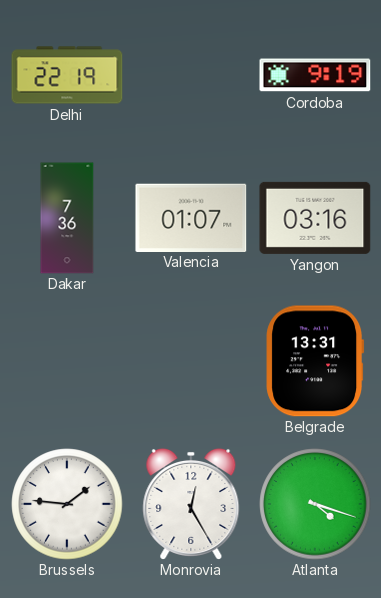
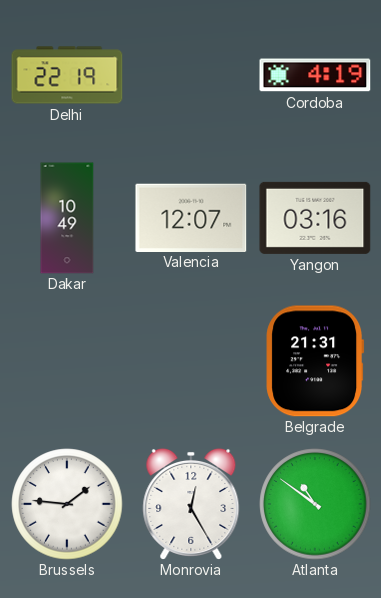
Cordoba: 9:19 -> 4:19 (315, 75)
Dakar: 7:36 -> 10:49 (67, 218)
Valencia: 01:07 -> 12:07 (191, 217)
Belgrade: 13:31 -> 21:31 (315, 361)
Atlanta: 4:18 -> 10:51 (315, 504)
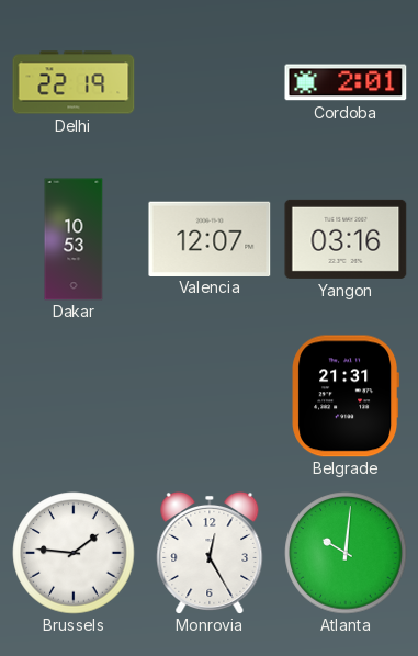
Cordoba: 4:19 -> 2:01 (346, 82)
Dakar: 10:49 -> 10:53 (74, 239)
Atlanta: 10:51 -> 10:01 (346, 553)
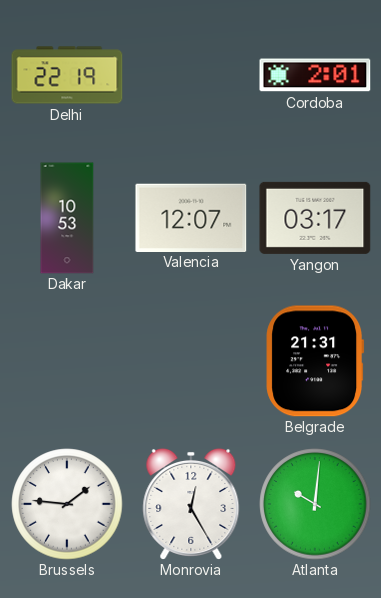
Yangon: 03:16 -> 03:17 (315, 218)
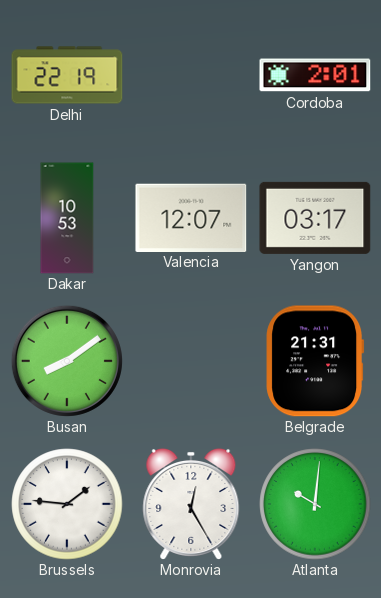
Busan: none -> 8:09 (67, 361)
